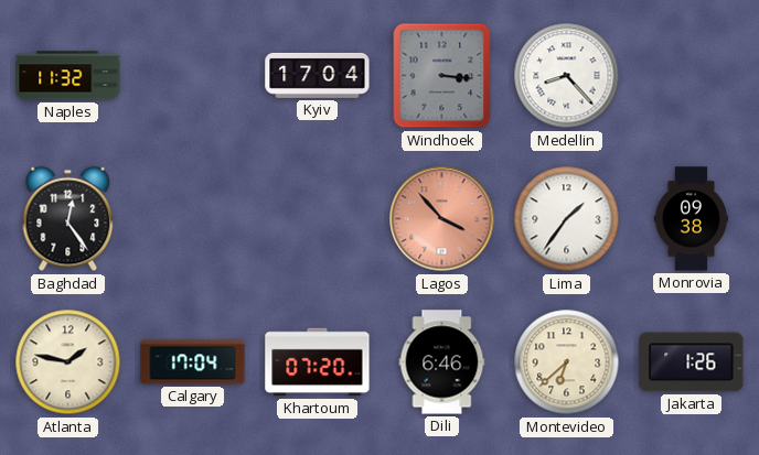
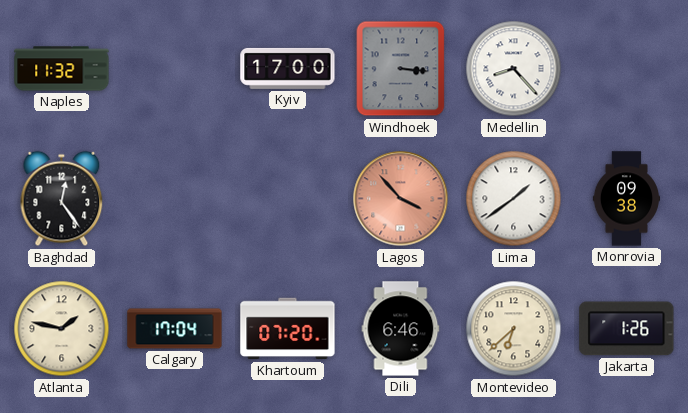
Kyiv: 17:04 -> 17:00 (288, 68)
Lima: 1:36 -> 1:39 (514, 199)
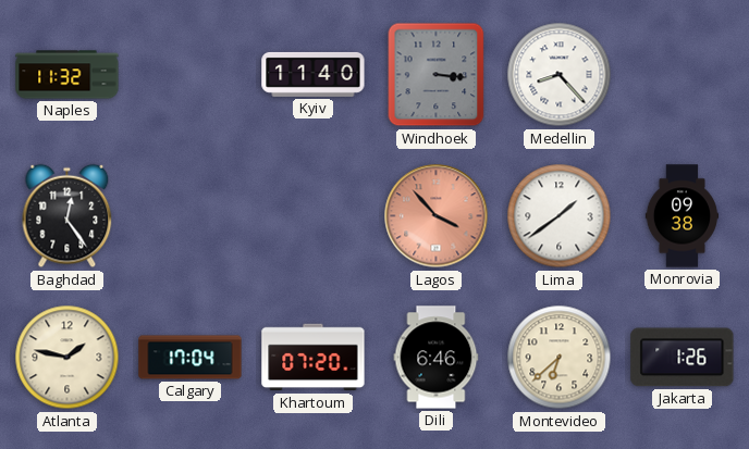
Kyiv: 17:00 -> 11:40 (314, 74)
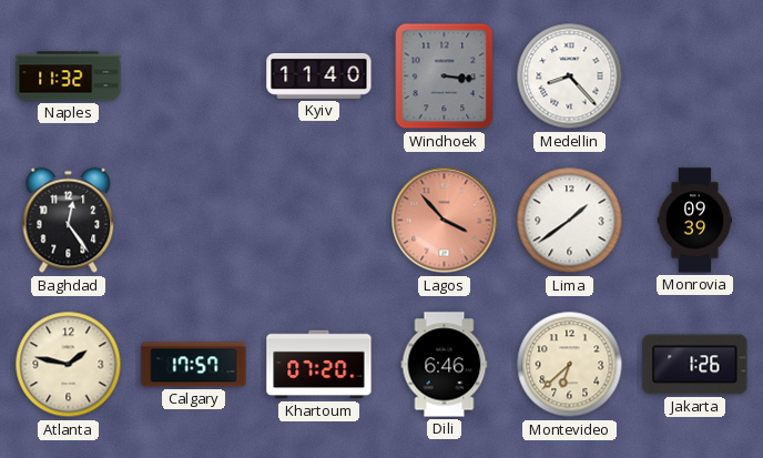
Monrovia: 09:38 -> 09:39 (695, 221)
Calgary: 17:04 -> 17:57 (194, 365)
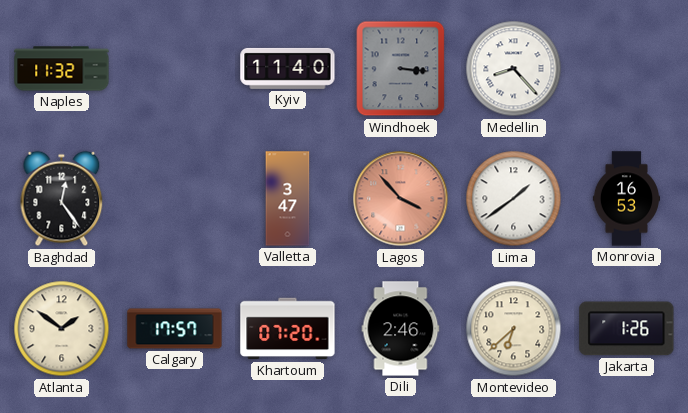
Valletta: none -> 3:47 (288, 199)
Monrovia: 09:39 -> 16:53 (627, 199)
Atlanta: 1:47 -> 1:51 (62, 329)
Dili: 6:46 -> 2:46 (401, 329)
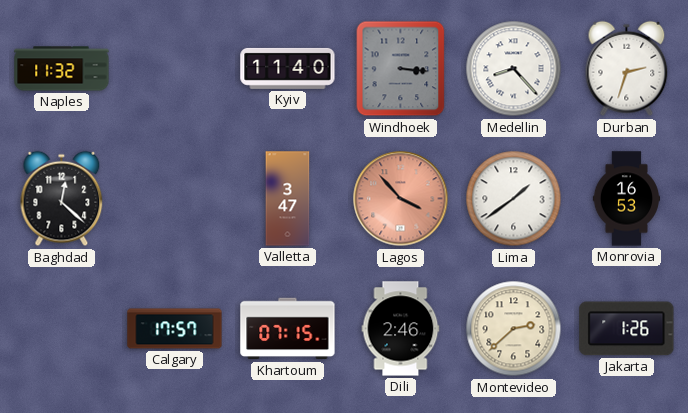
Durban: none -> 2:33 (627, 69)
Baghdad: 12:24 -> 12:22 (62, 199)
Atlanta: 1:51 -> none (62, 329)
Khartoum: 07:20 -> 07:15 (288, 329)
Montevideo: 6:38 -> 2:38 (514, 329)
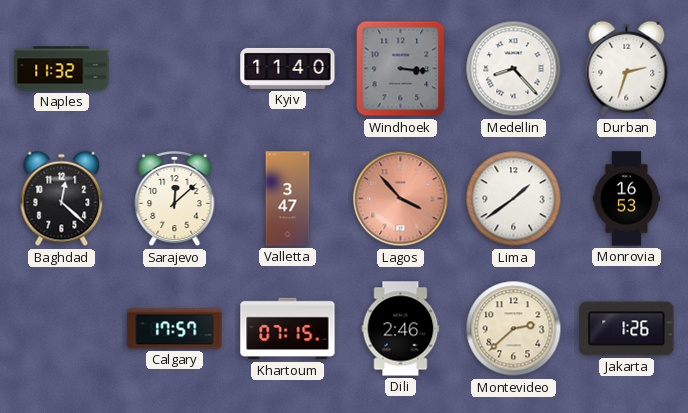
Sarajevo: none -> 12:08 (175, 199)
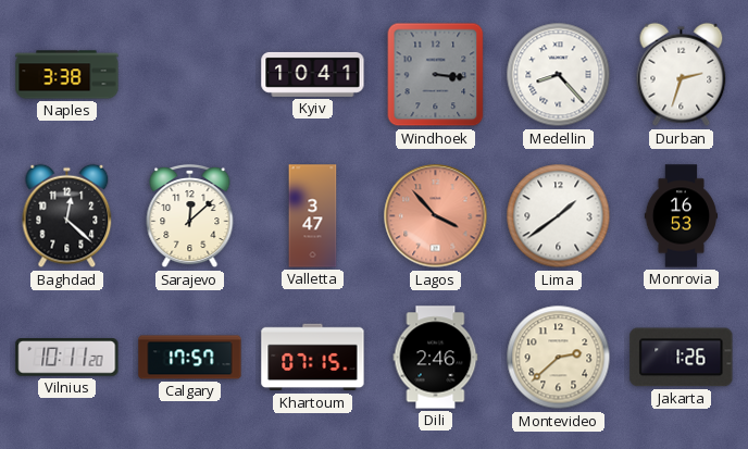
Naples: 11:32 -> 3:38 (67, 75)
Kyiv: 11:40 -> 10:41 (313, 74)
Vilnius: none -> 10:11 (67, 358)
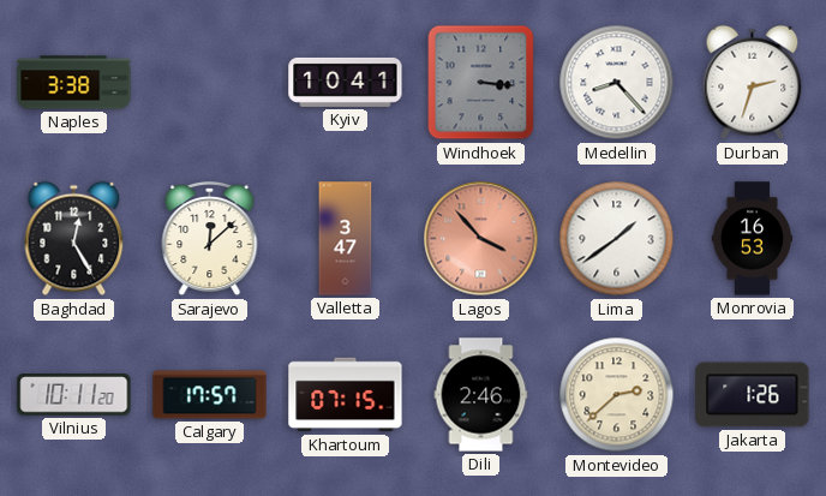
Baghdad: 12:22 -> 12:25 (74, 239)
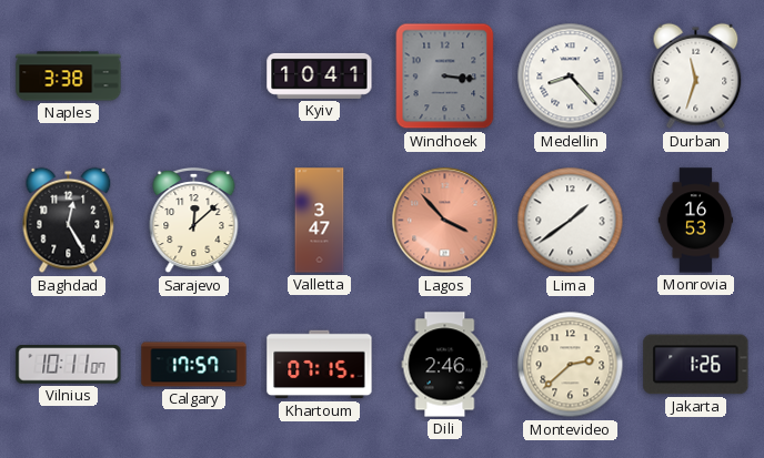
Durban: 2:33 -> 11:33 (696, 77)
Vilnius: 10:11:20 -> 10:11:07 (69, 365)
